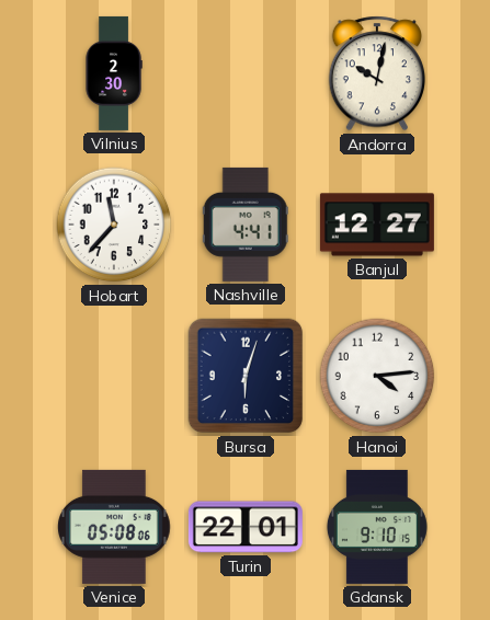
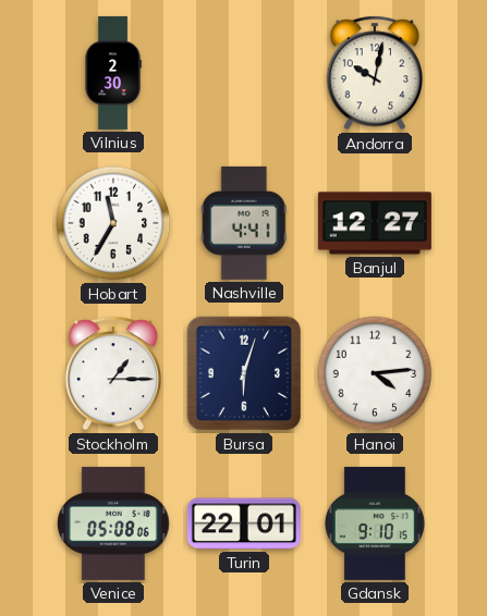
Hobart: 11:37 -> 11:35 (113, 223)
Stockholm: none -> 1:15 (112, 373)
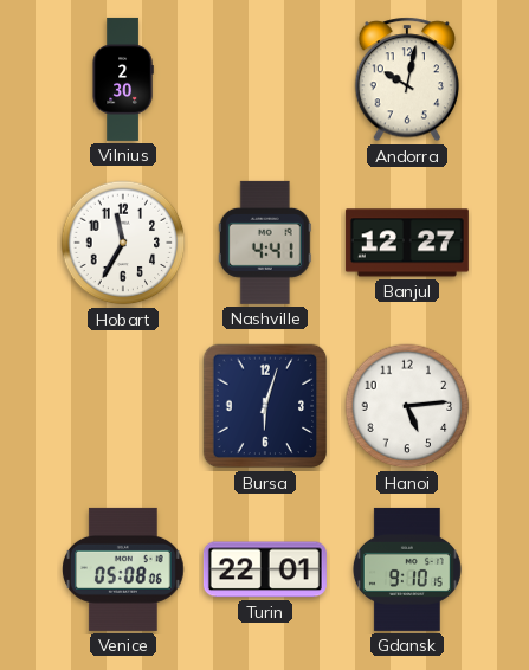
Stockholm: 1:15 -> none (112, 373)
Hanoi: 4:14 -> 5:14 (407, 406)
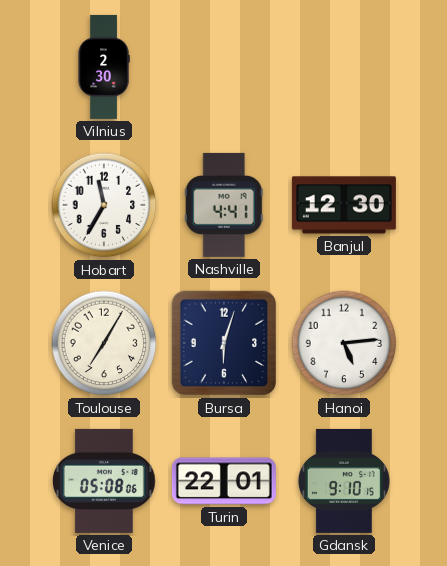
Andorra: 10:02 -> none (406, 79)
Banjul: 12:27 -> 12:30 (344, 205)
Toulouse: none -> 7:05 (104, 343)
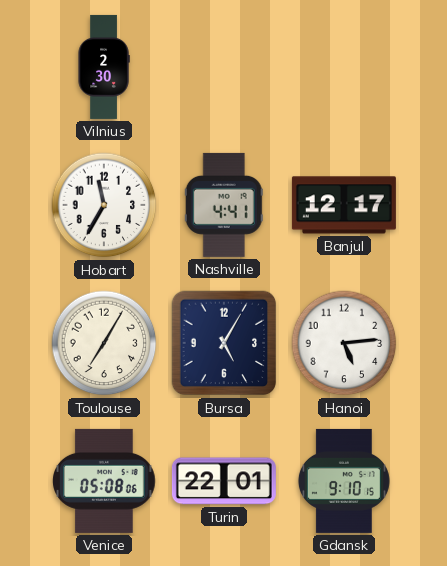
Banjul: 12:30 -> 12:17 (344, 205)
Bursa: 6:03 -> 5:05 (224, 343)
